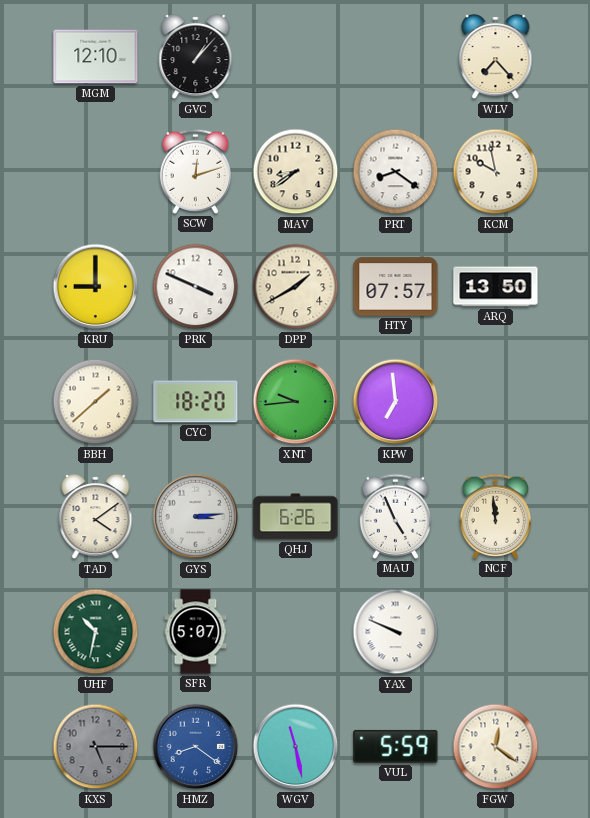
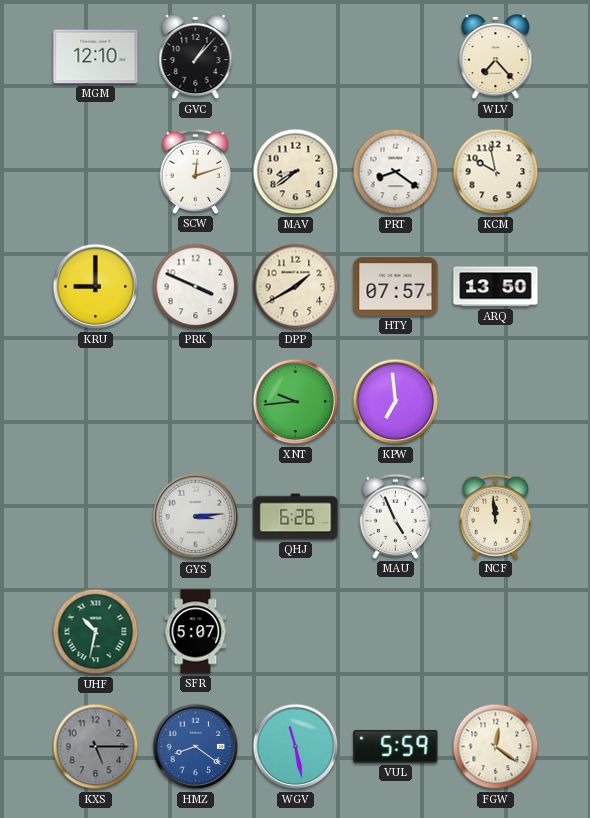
BBH: 1:38 -> none (96, 402)
CYC: 18:20 -> none (196, 402)
TAD: 4:09 -> none (96, 517)
YAX: 9:49 -> none (396, 632)
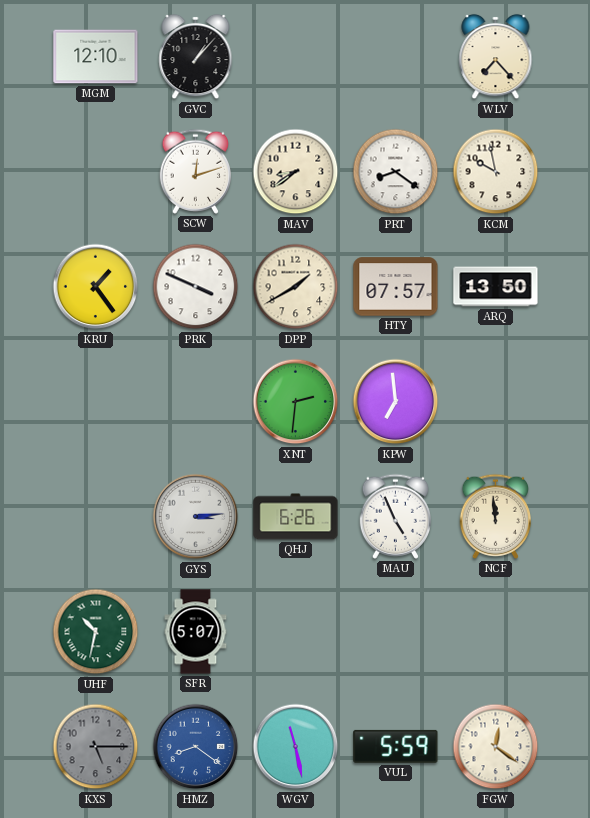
KRU: 9:00 -> 1:24 (96, 287)
XNT: 9:44 -> 2:31 (296, 402)
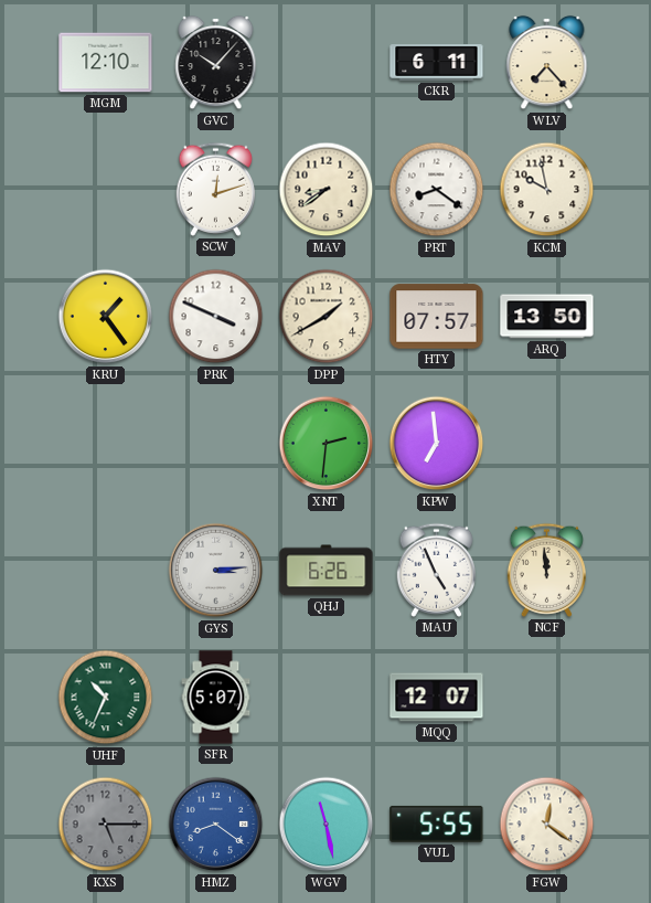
GVC: 1:07 -> 10:07 (216, 63)
CKR: none -> 6:11 (437, 63)
UHF: 10:32 -> 10:34 (106, 698)
MQQ: none -> 12:07 (437, 698)
VUL: 5:59 -> 5:55 (437, 824)
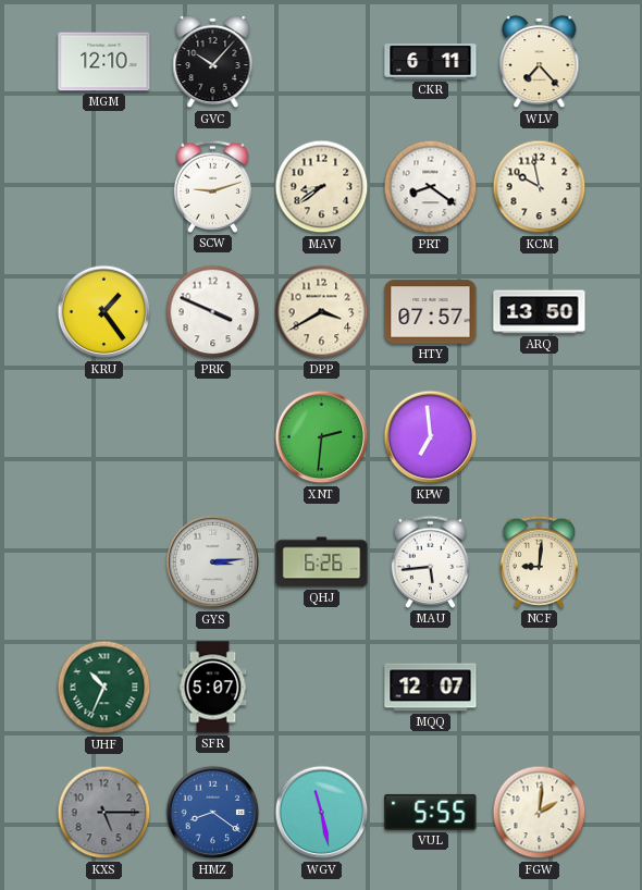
SCW: 12:12 -> 9:12 (212, 186)
DPP: 1:40 -> 3:40 (322, 312)
MAU: 4:56 -> 5:44 (430, 561)
NCF: 11:59 -> 9:01 (539, 561)
FGW: 12:21 -> 2:01 (540, 813)
